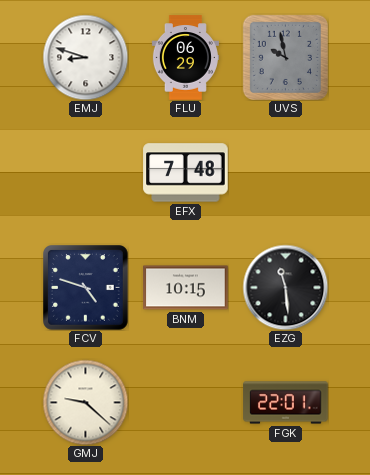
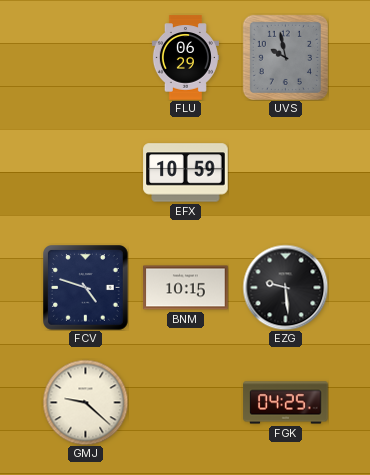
EMJ: 8:48 -> none (85, 57)
EFX: 7:48 -> 10:59 (186, 173)
EZG: 11:29 -> 9:29 (285, 287)
FGK: 22:01 -> 04:25 (286, 403)
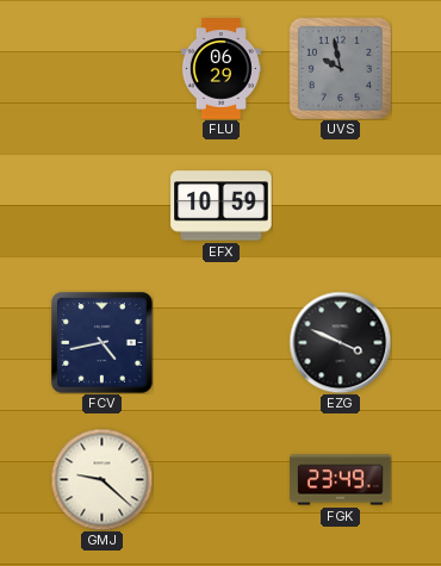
FCV: 4:48 -> 4:43 (103, 343)
BNM: 10:15 -> none (186, 288)
EZG: 9:29 -> 3:49 (340, 342)
FGK: 04:25 -> 23:49 (341, 480)
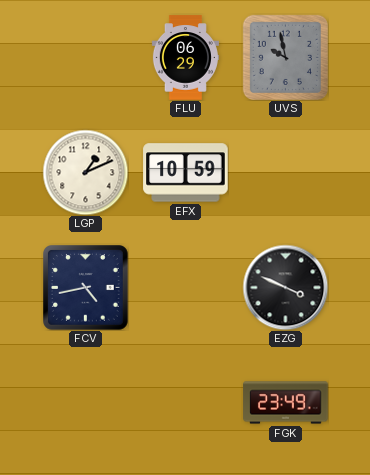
LGP: none -> 1:11 (85, 172)
GMJ: 9:22 -> none (101, 479)
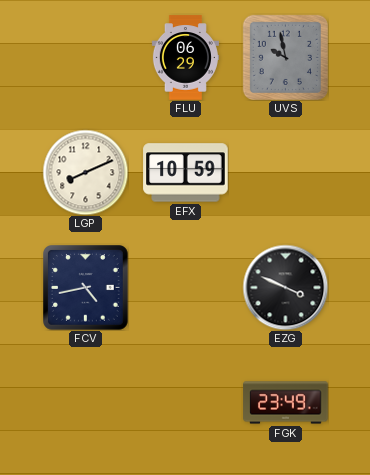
LGP: 1:11 -> 8:11 (85, 172)
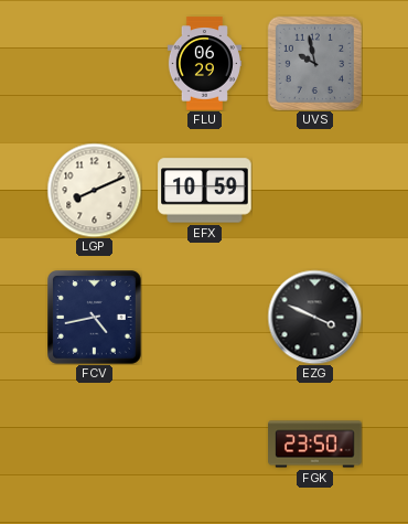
FGK: 23:49 -> 23:50 (315, 445)
